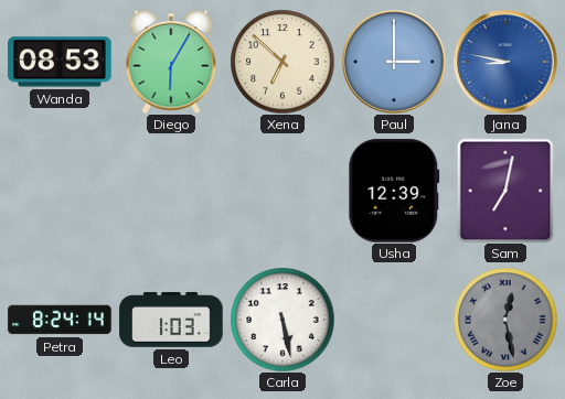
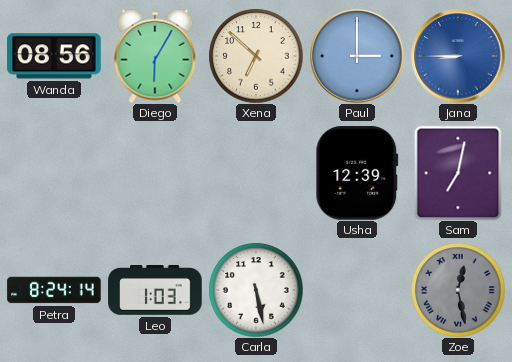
Wanda: 08:53 -> 08:56 (54, 56)
Jana: 8:47 -> 8:45 (458, 56)
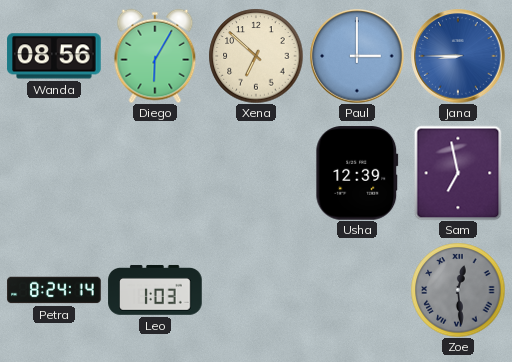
Sam: 7:02 -> 6:58 (458, 173)
Carla: 5:28 -> none (256, 290)
Zoe: 12:28 -> 12:29 (458, 290)
